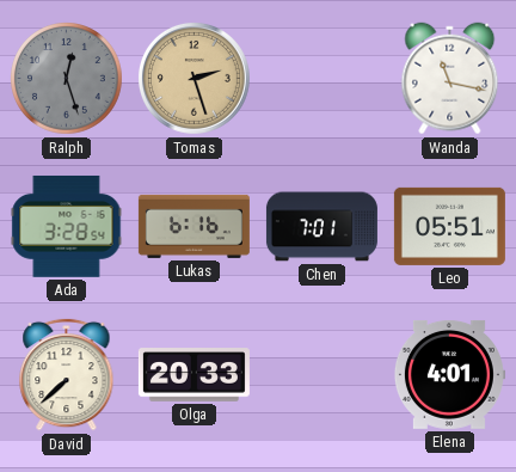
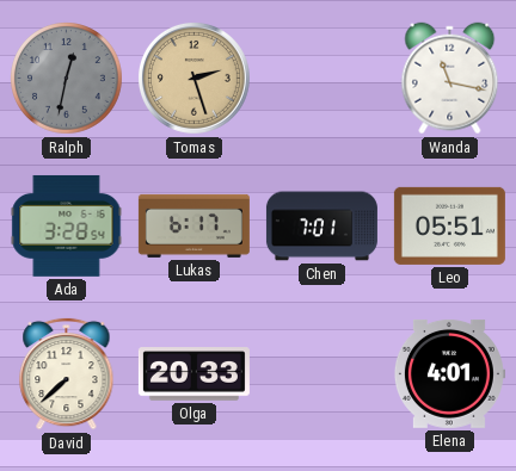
Ralph: 12:27 -> 12:32 (67, 79)
Lukas: 6:16 -> 6:17 (193, 225)
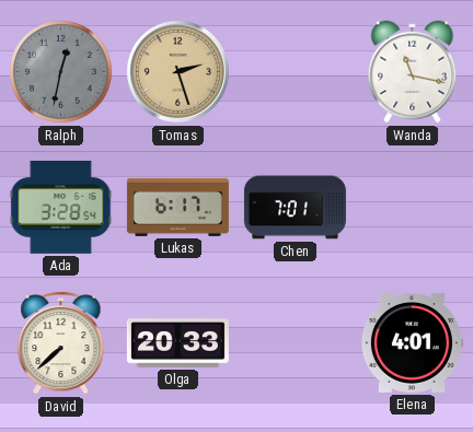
Leo: 05:51 -> none (449, 225)
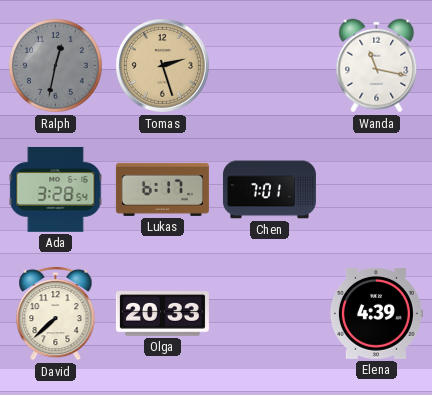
Elena: 4:01 -> 4:39 (376, 313)
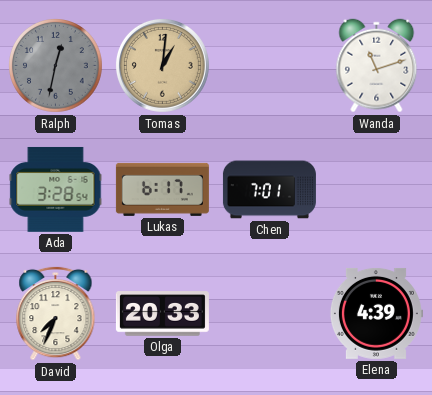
Tomas: 2:27 -> 1:01 (162, 65)
Wanda: 11:17 -> 11:12 (377, 66)
David: 7:38 -> 7:34 (56, 313)
